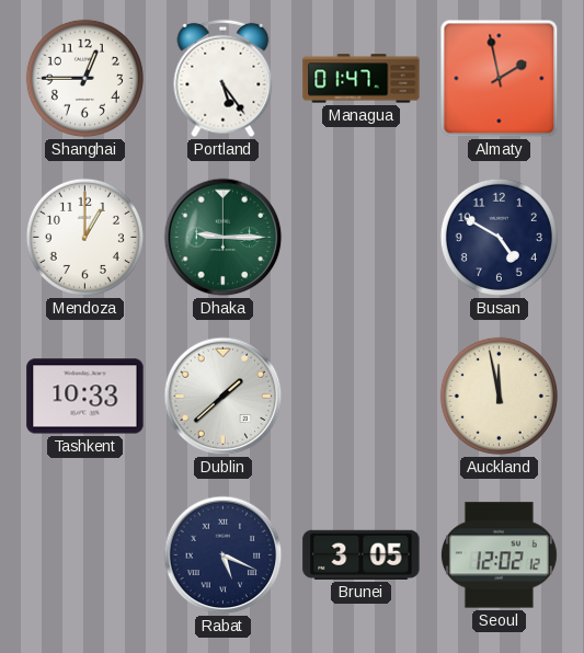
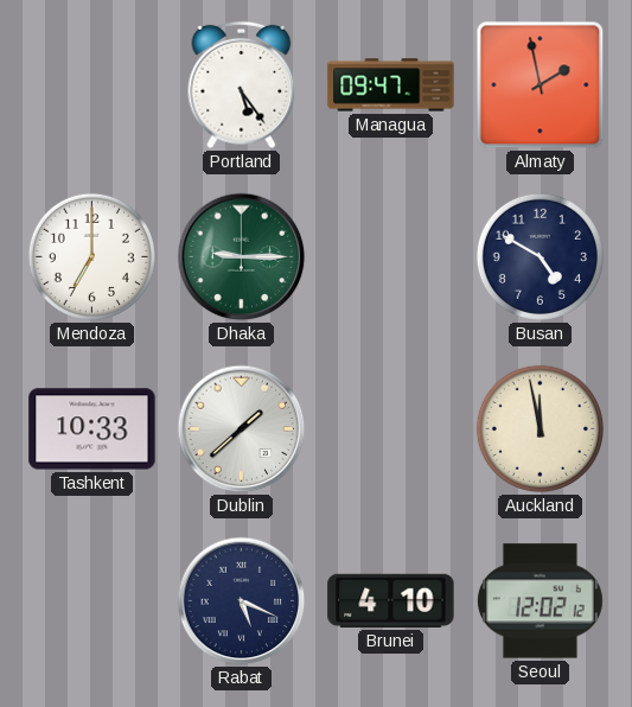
Shanghai: 12:45 -> none (84, 78)
Managua: 01:47 -> 09:47 (391, 85)
Mendoza: 1:00 -> 7:00 (91, 256)
Brunei: 3:05 -> 4:10 (391, 600)
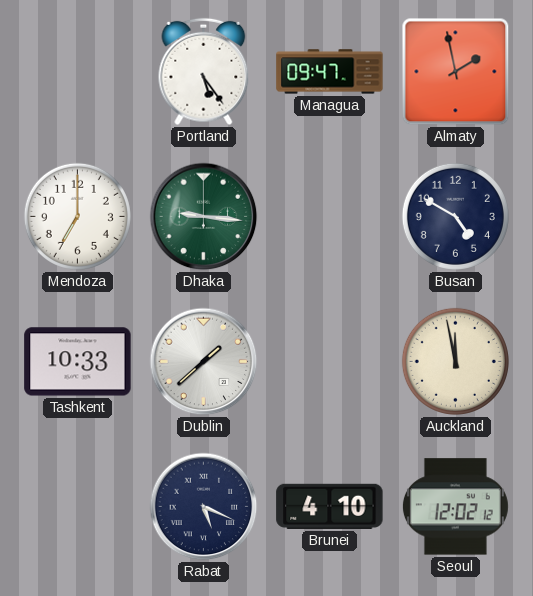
Dhaka: 9:15 -> 9:16 (204, 217)
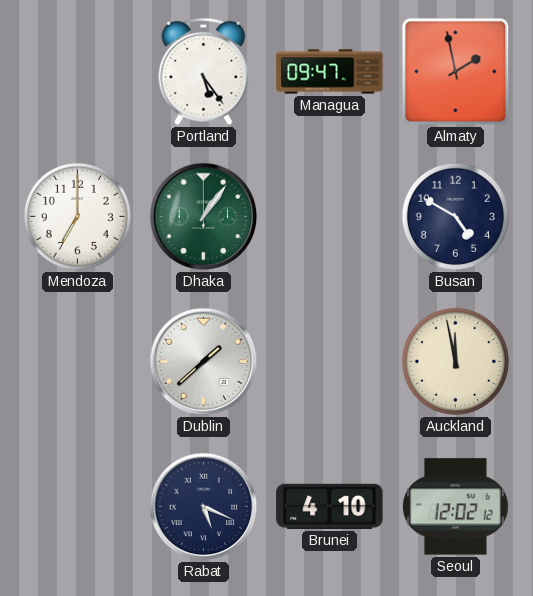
Dhaka: 9:16 -> 1:06 (204, 217)
Tashkent: 10:33 -> none (78, 362)
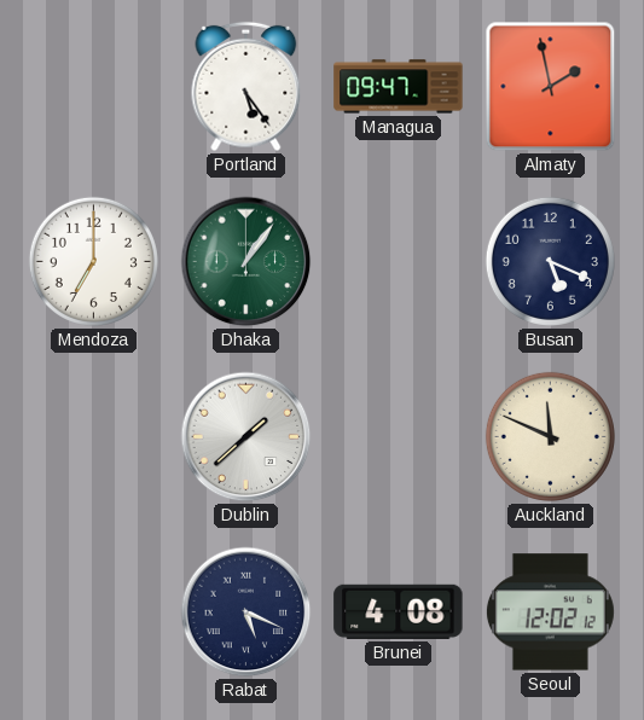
Busan: 4:50 -> 5:19 (550, 261)
Auckland: 11:58 -> 11:49 (550, 436)
Brunei: 4:10 -> 4:08 (399, 611)
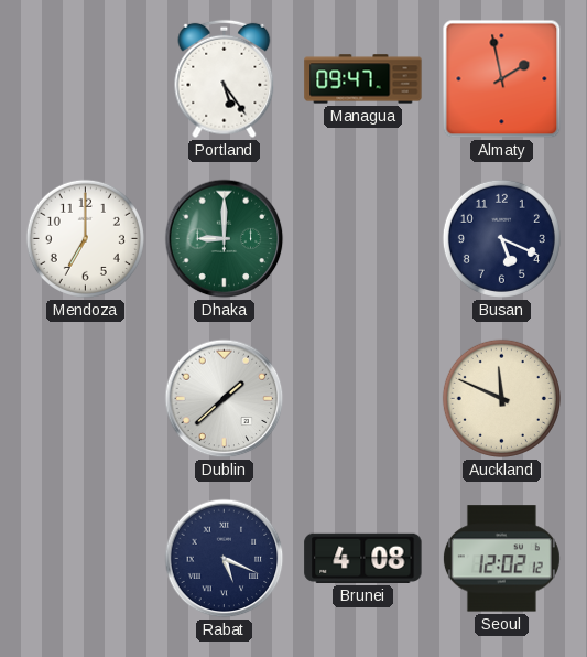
Dhaka: 1:06 -> 9:00 (225, 239)
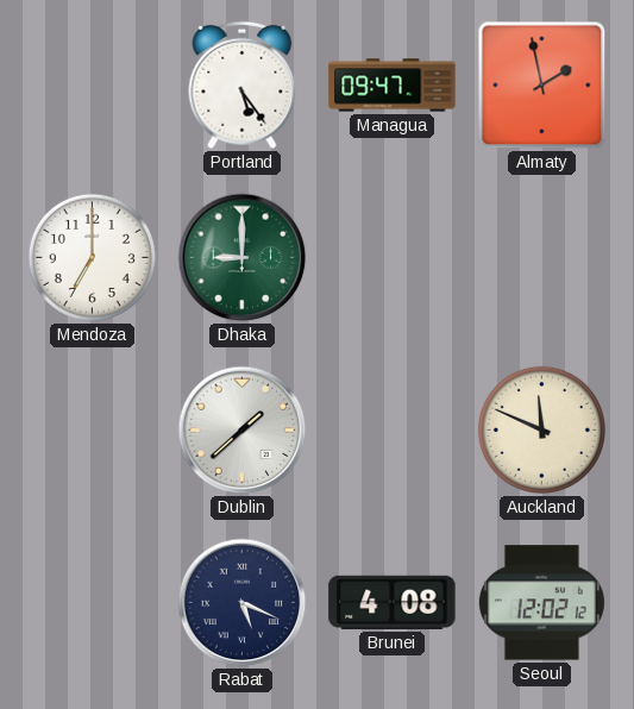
Busan: 5:19 -> none (501, 238)
